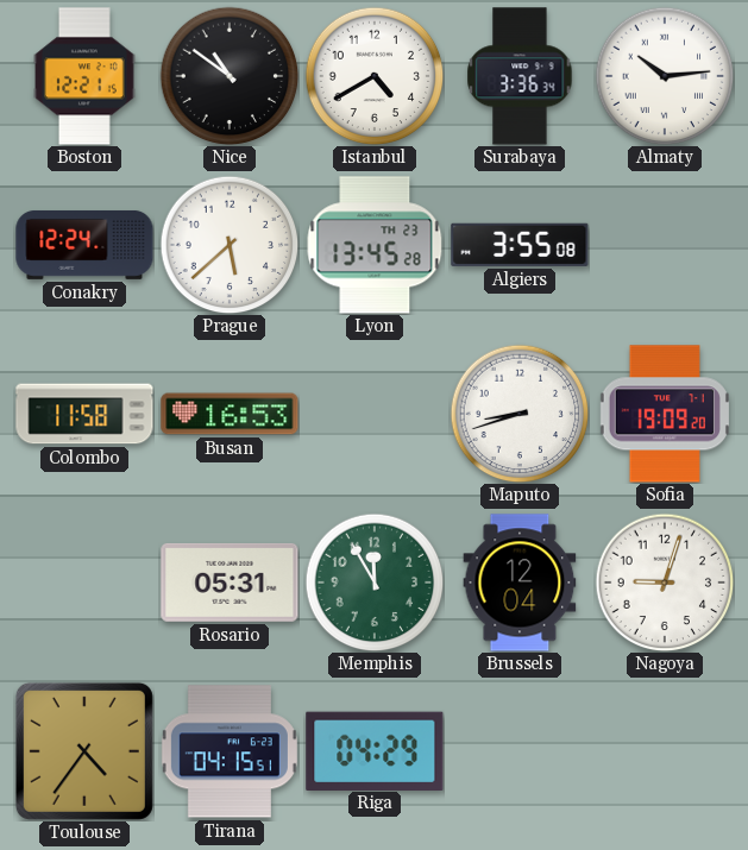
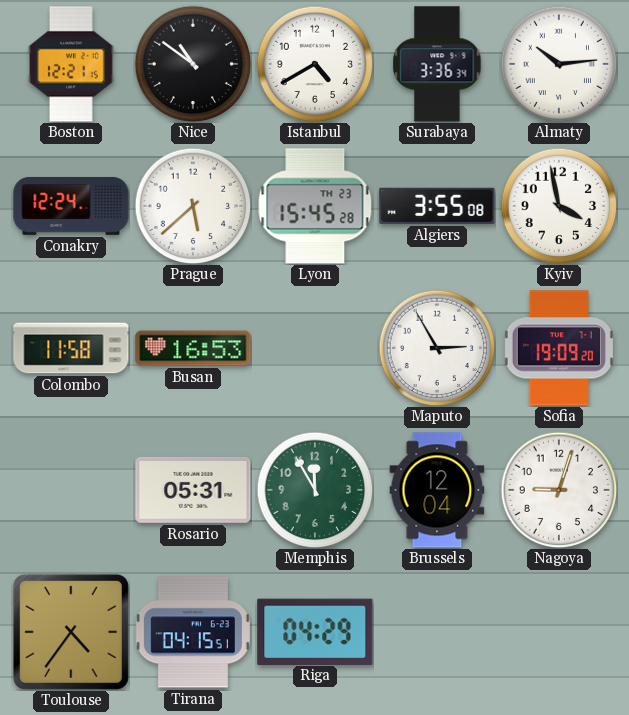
Lyon: 13:45 -> 15:45 (315, 206)
Kyiv: none -> 3:58 (559, 206)
Maputo: 8:42 -> 2:55 (437, 348)
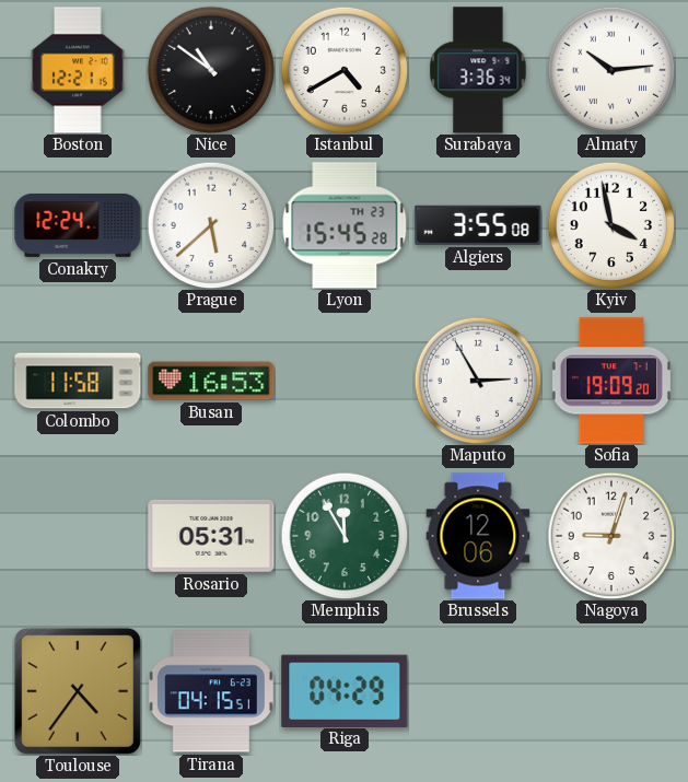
Brussels: 12:04 -> 12:06 (478, 536)
